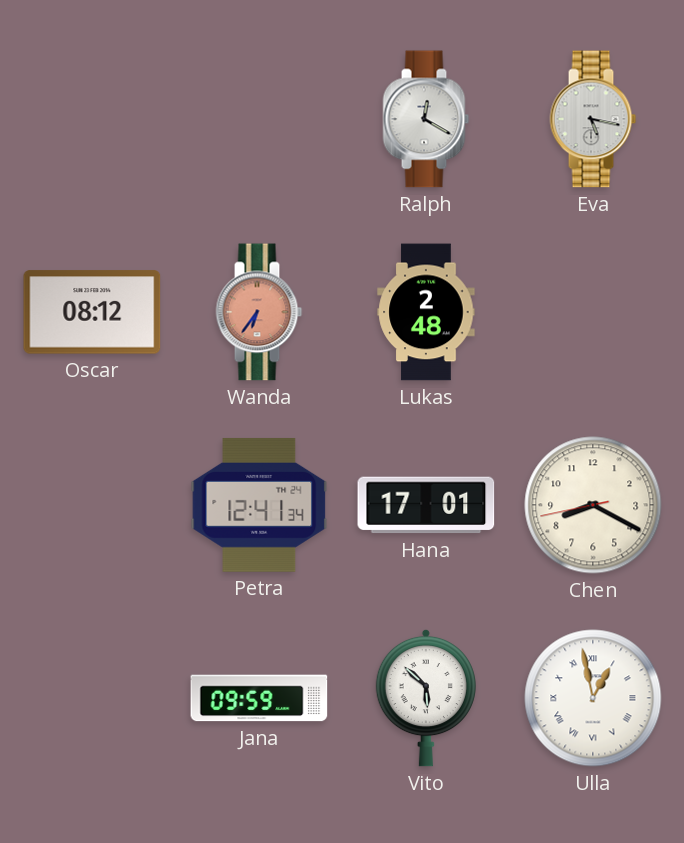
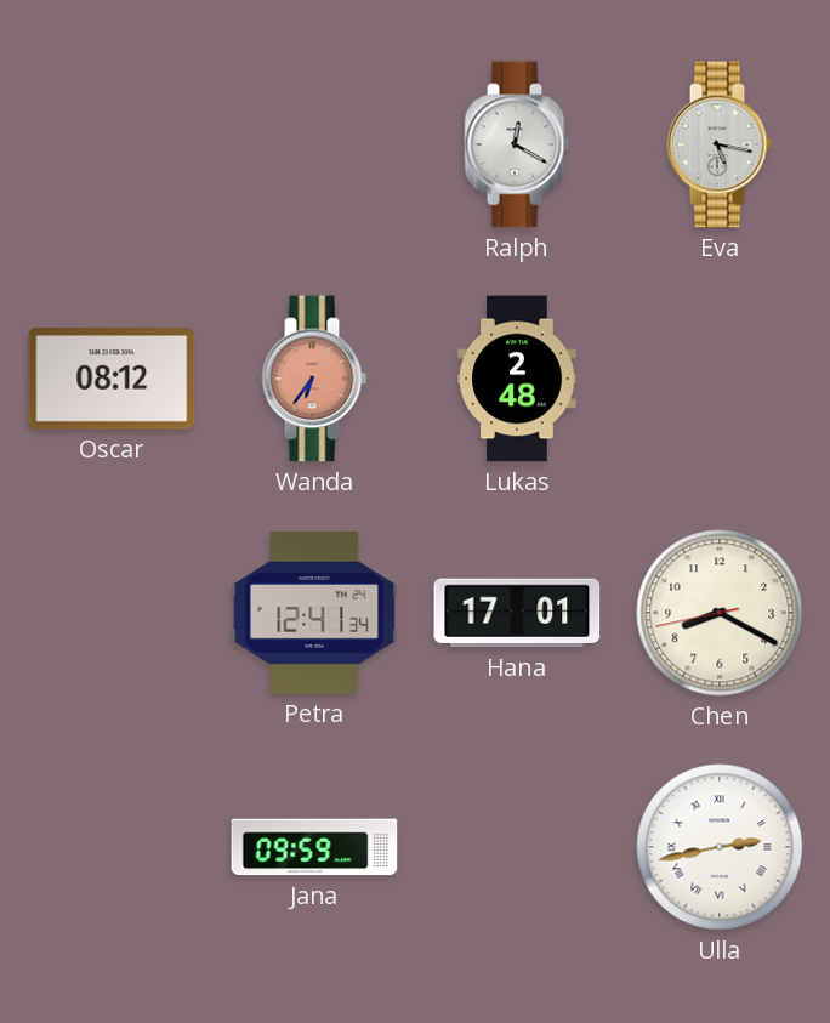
Vito: 5:52 -> none (426, 698)
Ulla: 12:58 -> 2:43 (720, 847)
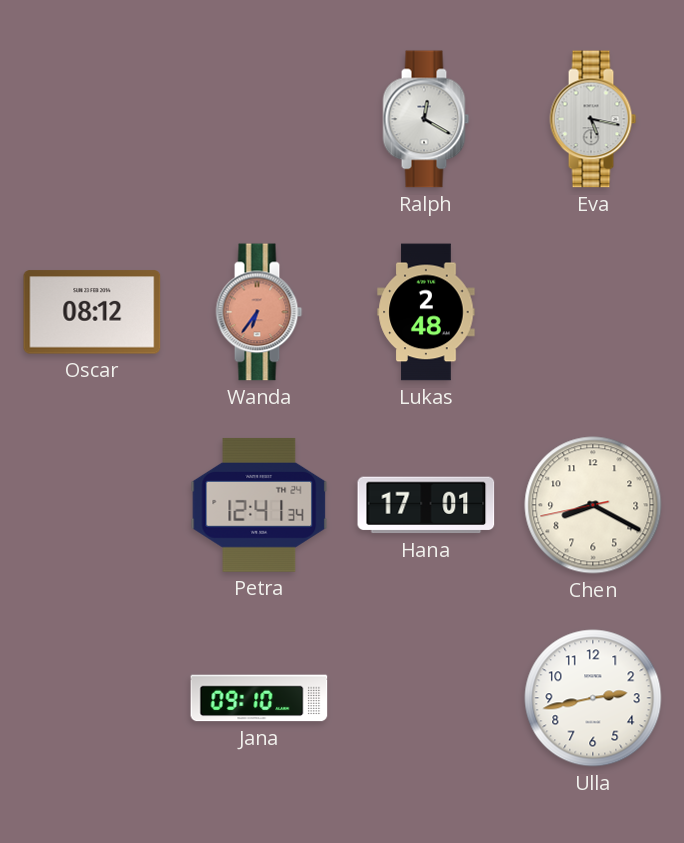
Jana: 09:59 -> 09:10 (259, 698)
Ulla numerals: Roman -> Arabic (593, 698)
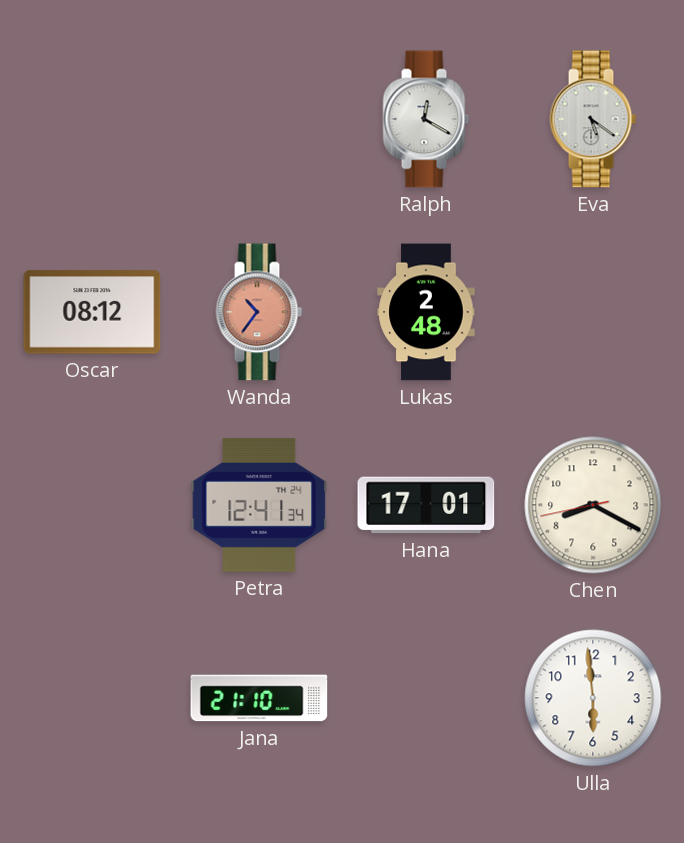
Eva: 5:17 -> 5:21 (593, 119)
Wanda: 6:36 -> 10:36 (259, 312)
Jana: 09:10 -> 21:10 (259, 698)
Ulla: 2:43 -> 5:59 (593, 698)
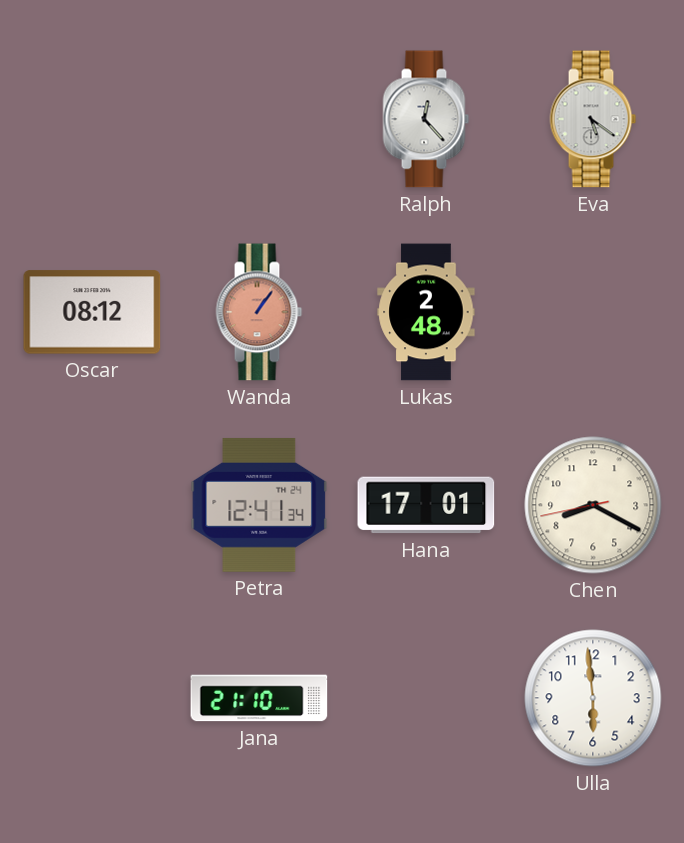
Ralph: 12:20 -> 12:23 (426, 119)
Wanda: 10:36 -> 1:06 (259, 312)
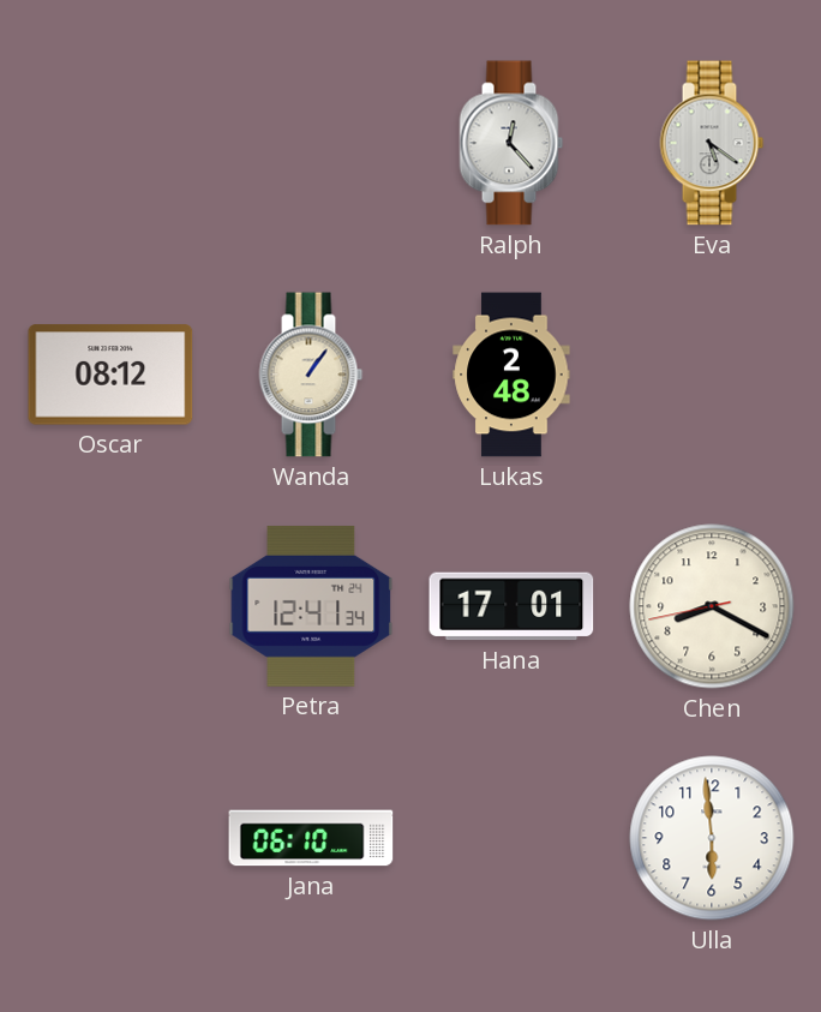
Wanda dial: salmon -> cream (311, 375)
Jana: 21:10 -> 06:10 (311, 838)
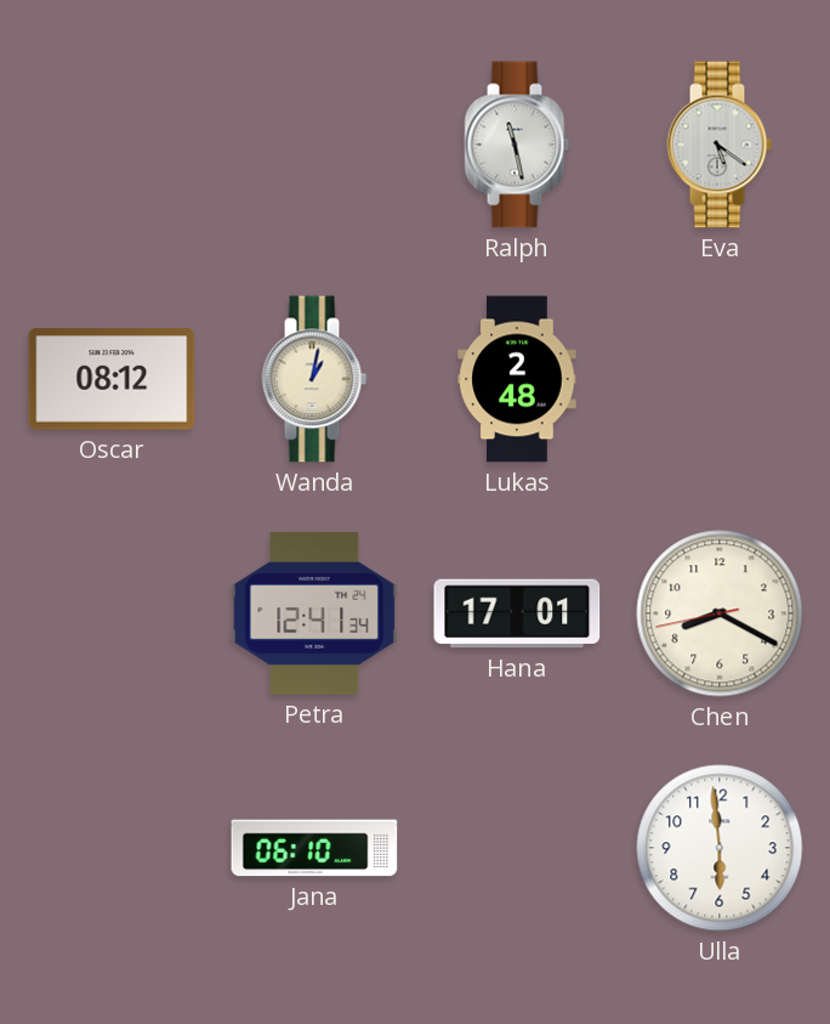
Ralph: 12:23 -> 11:28 (517, 145)
Wanda: 1:06 -> 1:02 (314, 379)
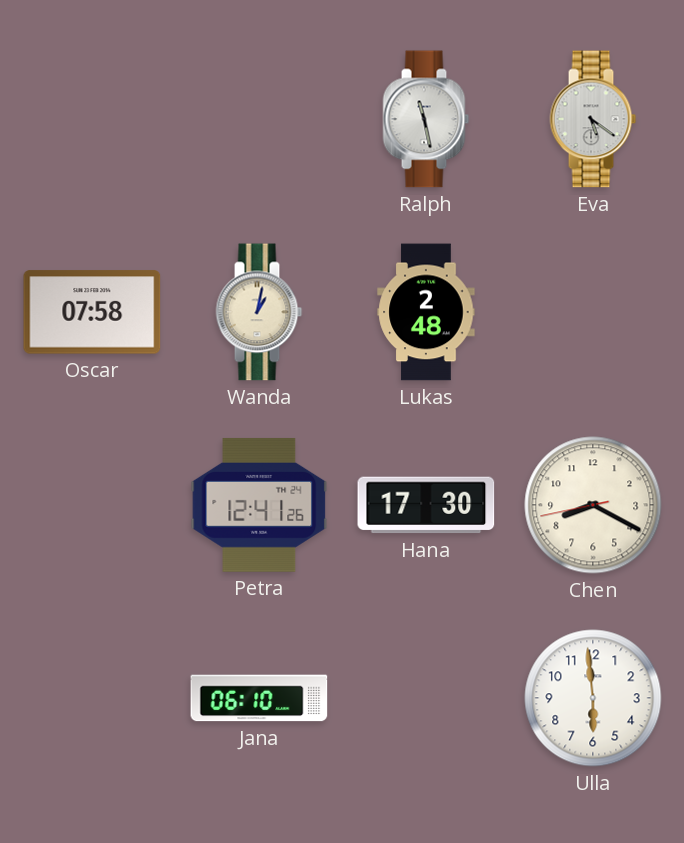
Oscar: 08:12 -> 07:58 (92, 312)
Petra: 12:41:34 -> 12:41:26 (259, 505)
Hana: 17:01 -> 17:30 (426, 505)
